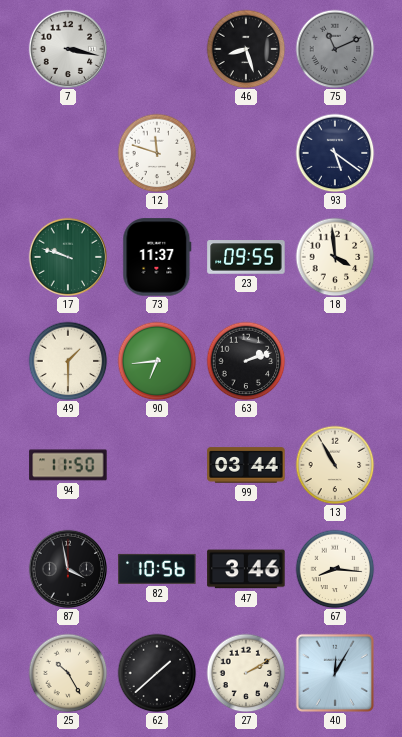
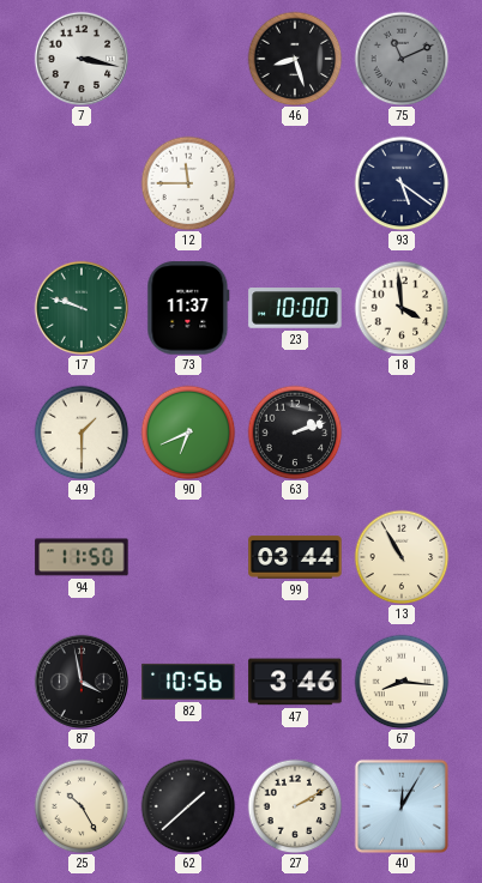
12: 11:48 -> 11:45 (188, 183)
23: 09:55 -> 10:00 (295, 308)
90: 6:44 -> 6:41 (188, 433)
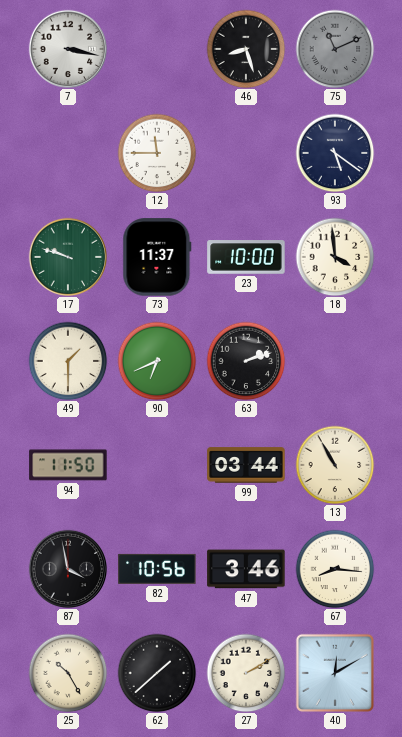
40: 12:05 -> 12:10 (335, 673)
